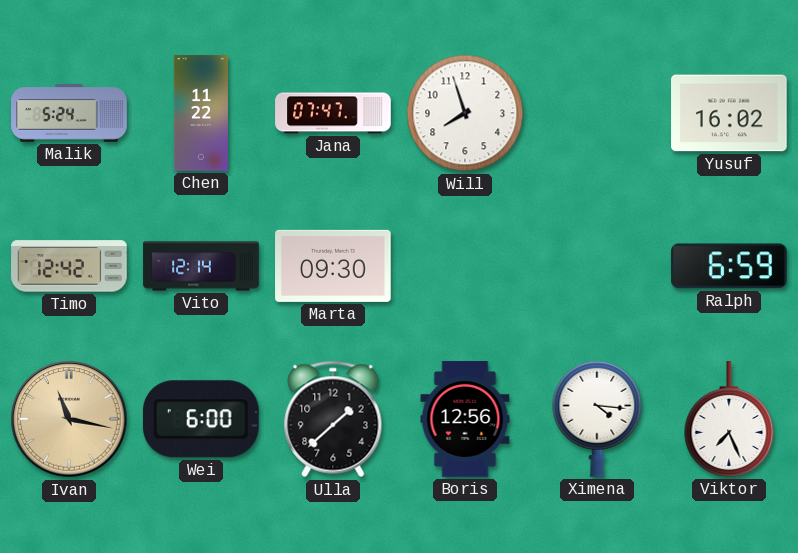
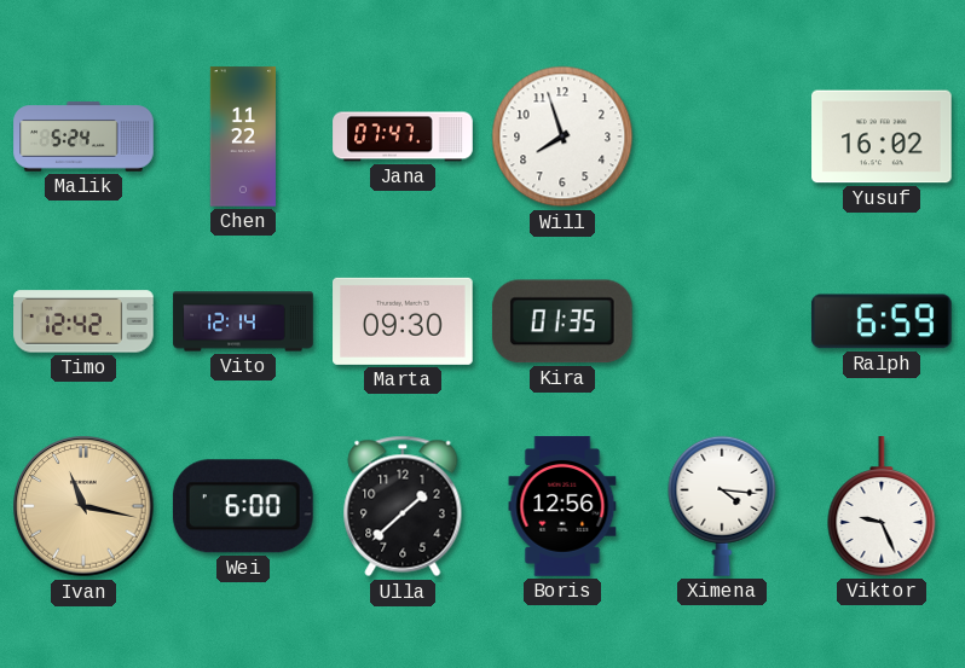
Kira: none -> 01:35 (562, 321)
Viktor: 7:26 -> 9:26 (882, 506)
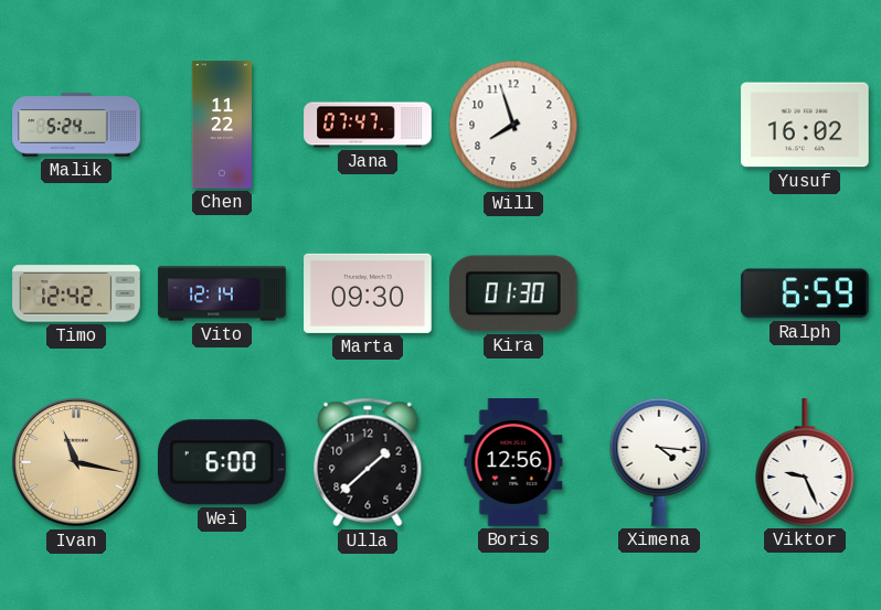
Kira: 01:35 -> 01:30 (513, 293)
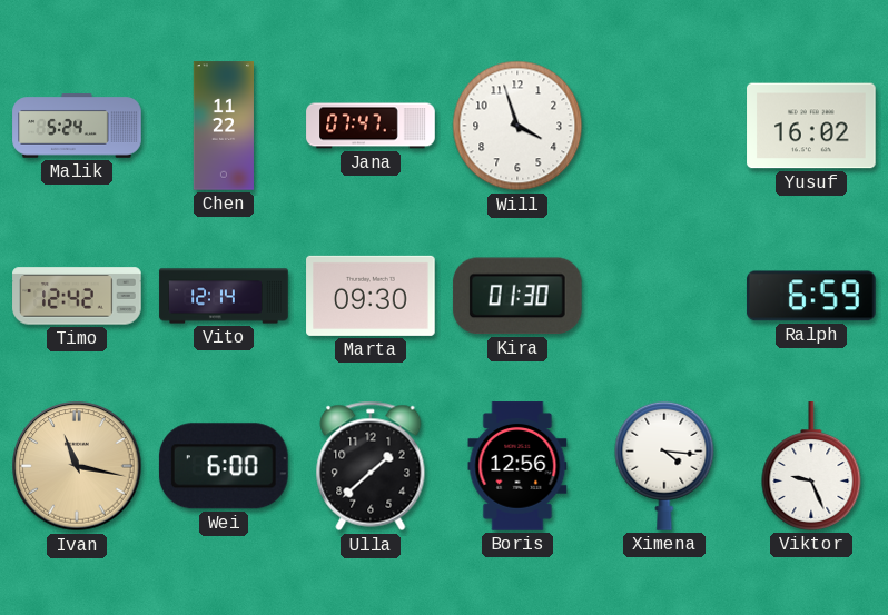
Will: 7:57 -> 3:57 (517, 126)
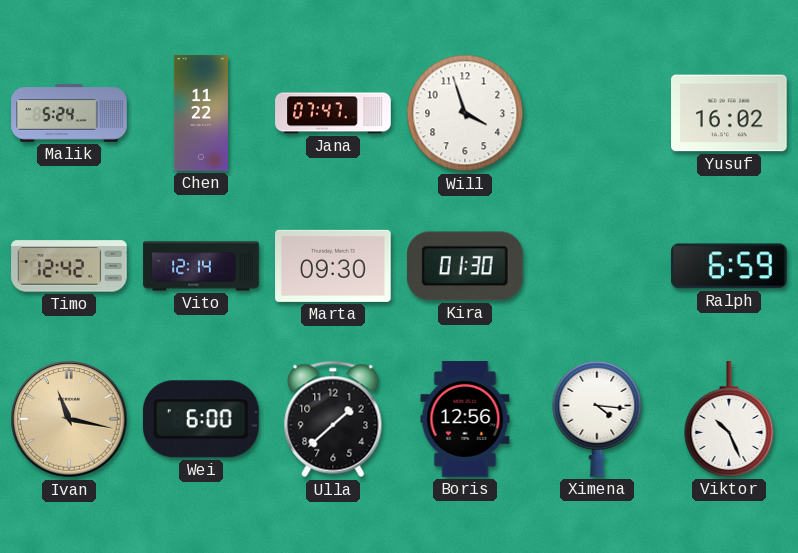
Viktor: 9:26 -> 10:26 (729, 419)
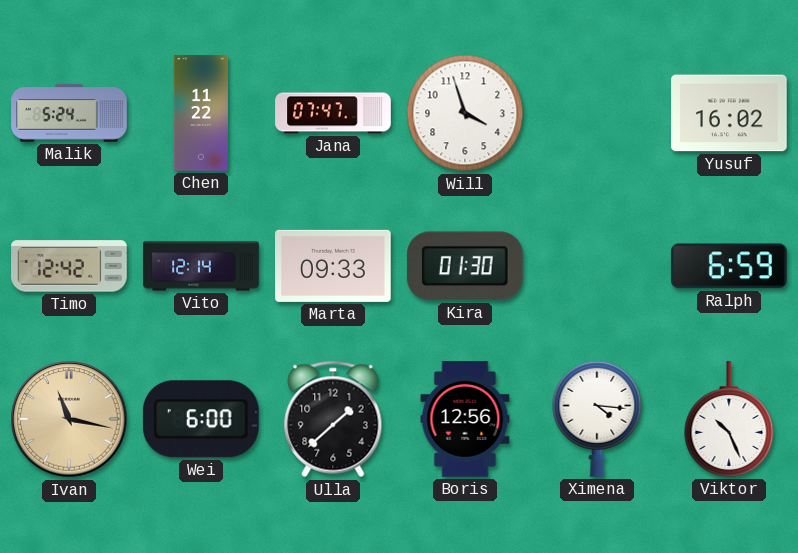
Marta: 09:30 -> 09:33 (333, 266)
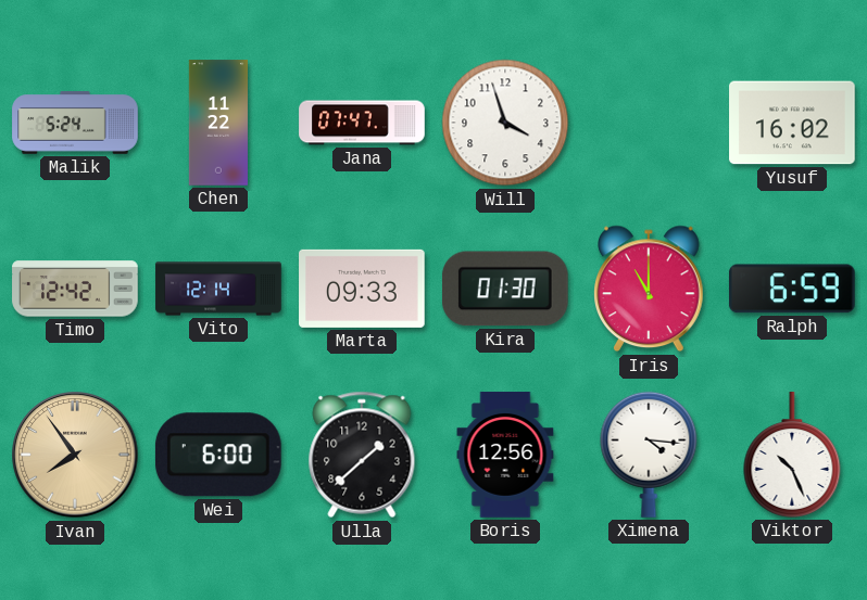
Iris: none -> 11:00 (649, 289)
Ivan: 11:17 -> 7:54 (75, 455)
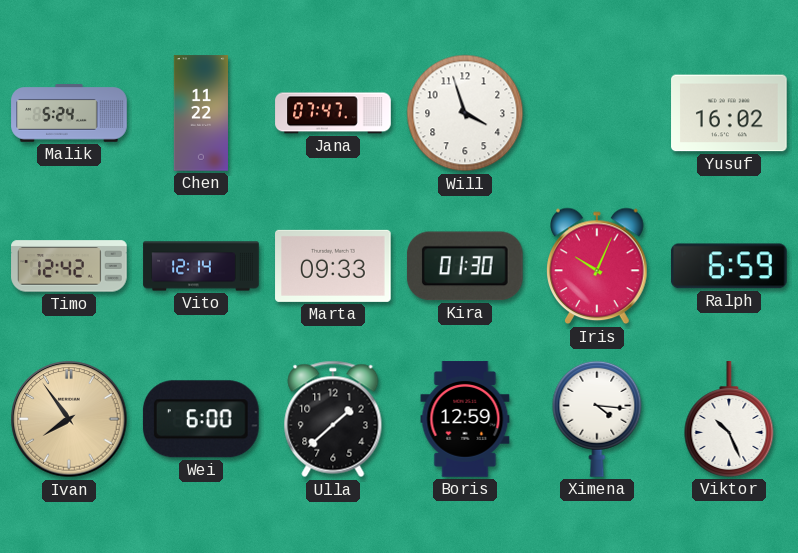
Iris: 11:00 -> 10:04 (597, 266)
Boris: 12:56 -> 12:59 (465, 419)
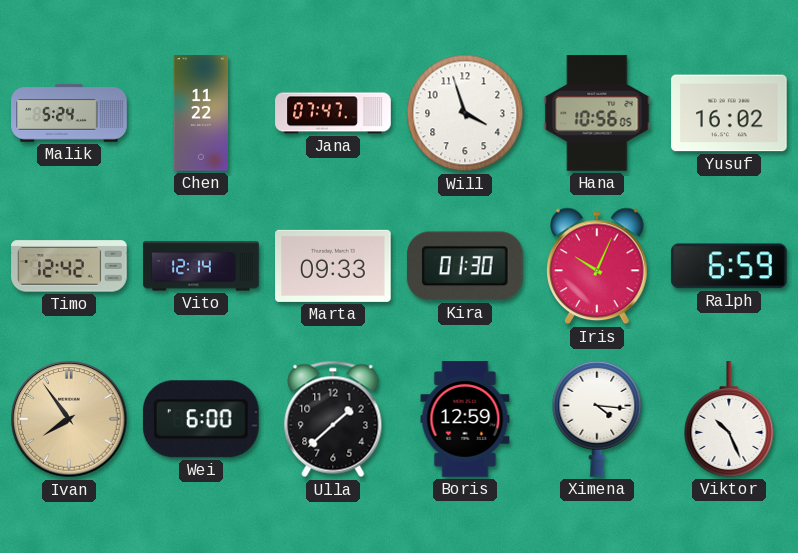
Hana: none -> 10:56 (597, 113)
